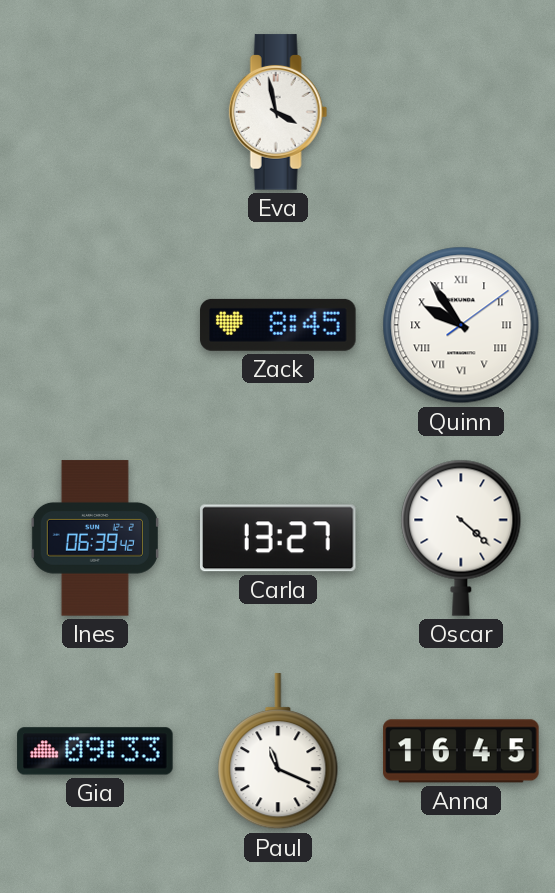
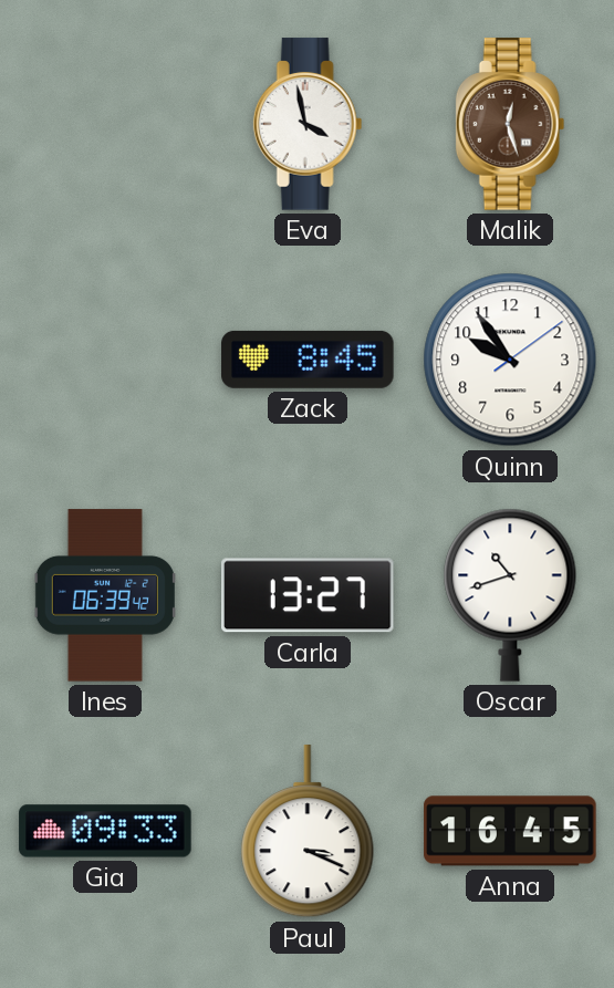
Malik: none -> 12:27 (510, 124)
Quinn numerals: Roman -> Arabic (510, 360)
Oscar: 4:22 -> 10:42 (510, 595)
Paul: 11:19 -> 3:19 (308, 832)
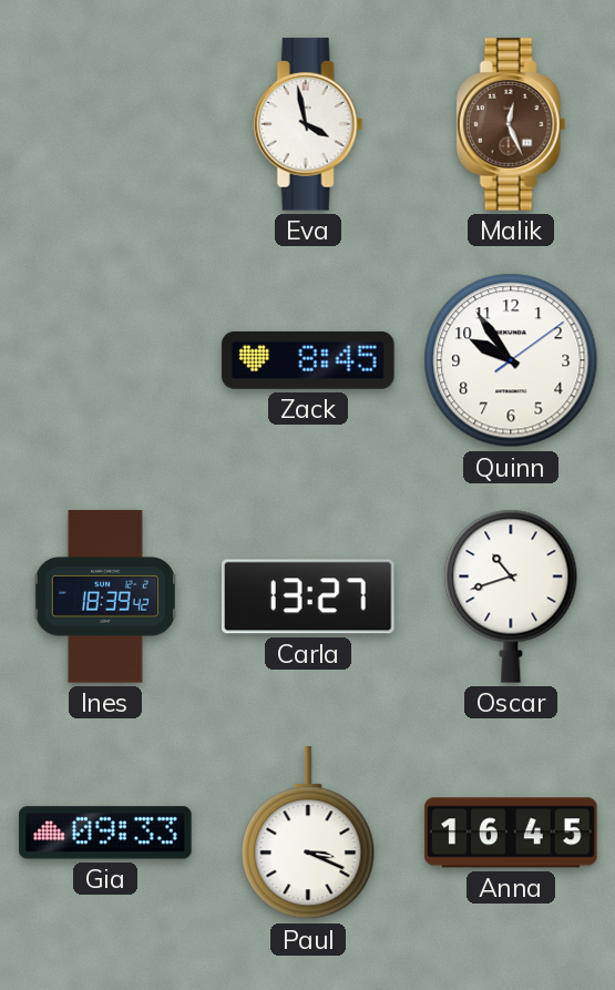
Malik: 12:27 -> 12:26 (511, 124)
Ines: 06:39 -> 18:39 (105, 596)
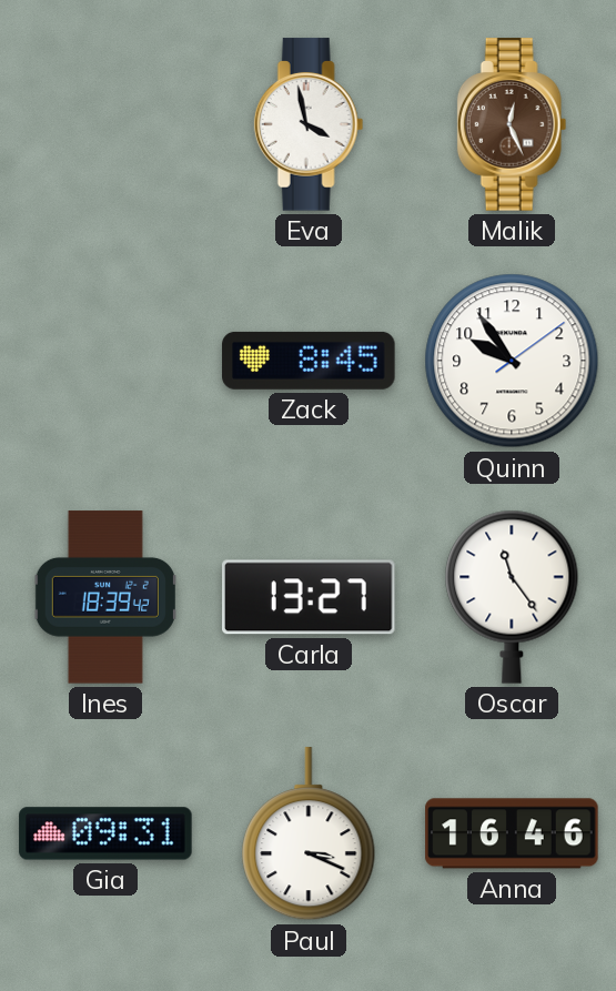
Oscar: 10:42 -> 11:24 (512, 597)
Gia: 09:33 -> 09:31 (105, 833)
Anna: 16:45 -> 16:46 (512, 833)
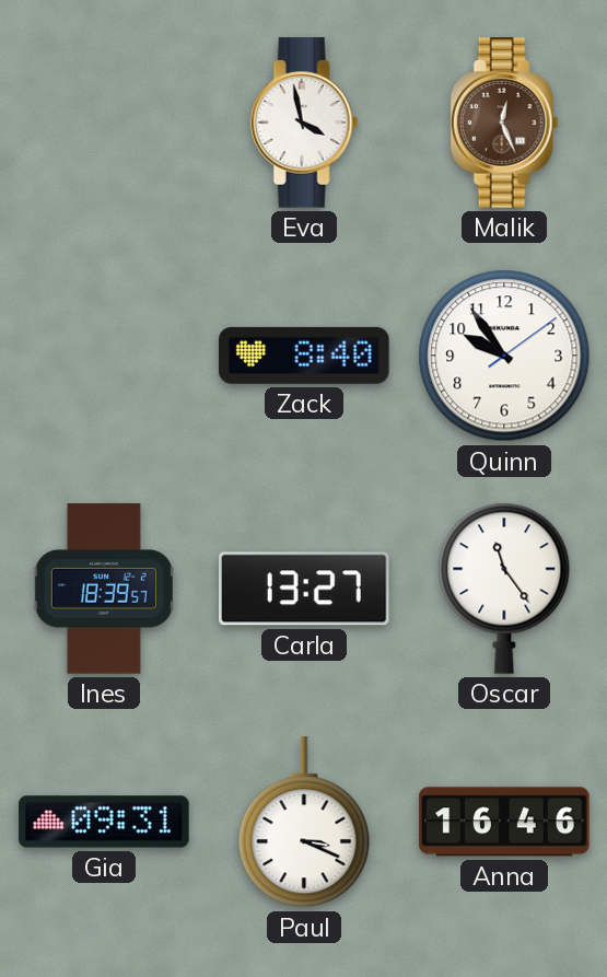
Zack: 8:45 -> 8:40 (304, 356)
Ines: 18:39:42 -> 18:39:57 (104, 589)
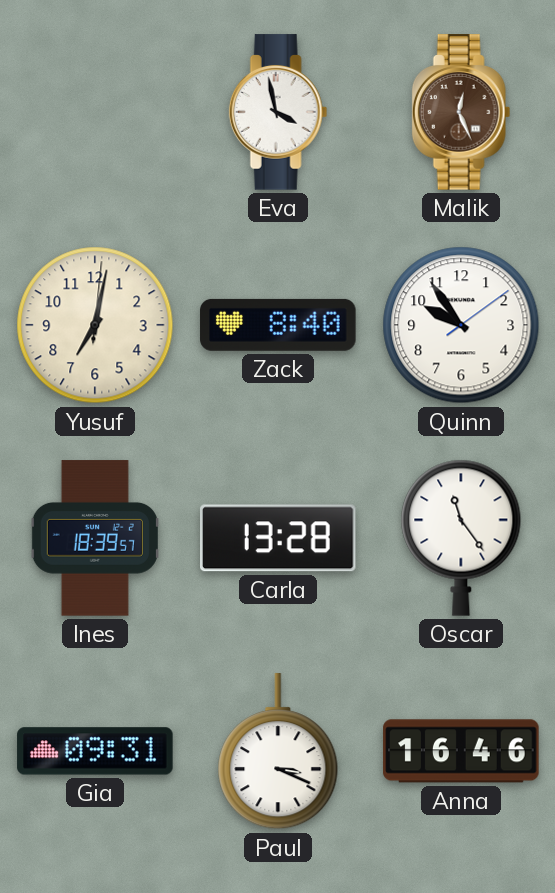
Yusuf: none -> 7:02 (95, 325)
Carla: 13:27 -> 13:28 (279, 538)
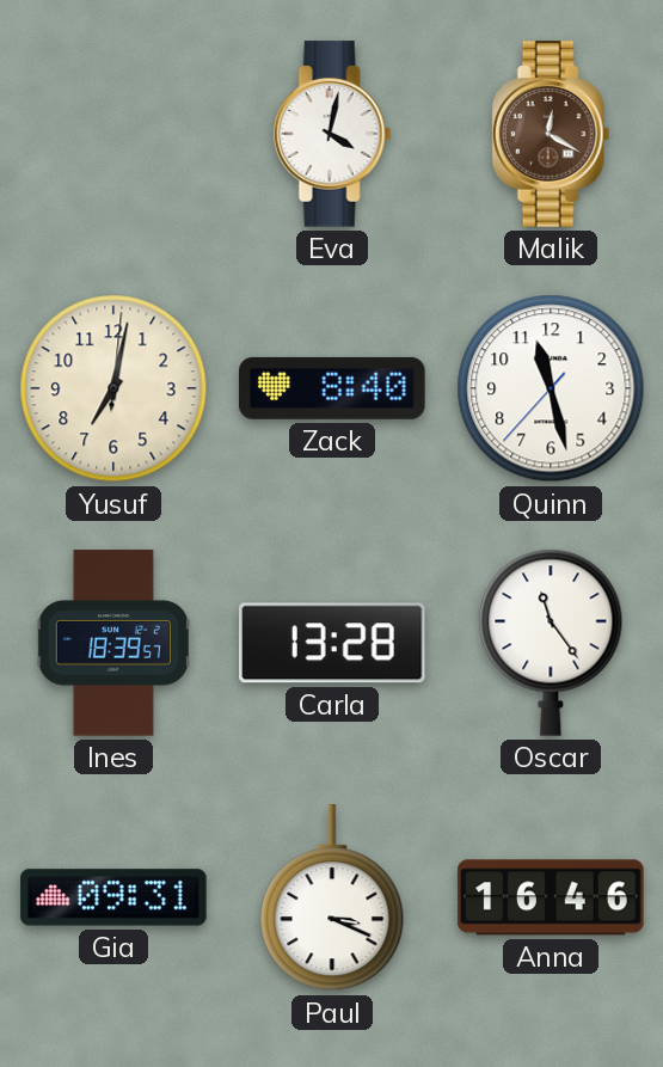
Eva: 3:58 -> 4:02 (332, 134)
Malik: 12:26 -> 12:20 (551, 134)
Quinn: 9:54 -> 11:27 (551, 388)
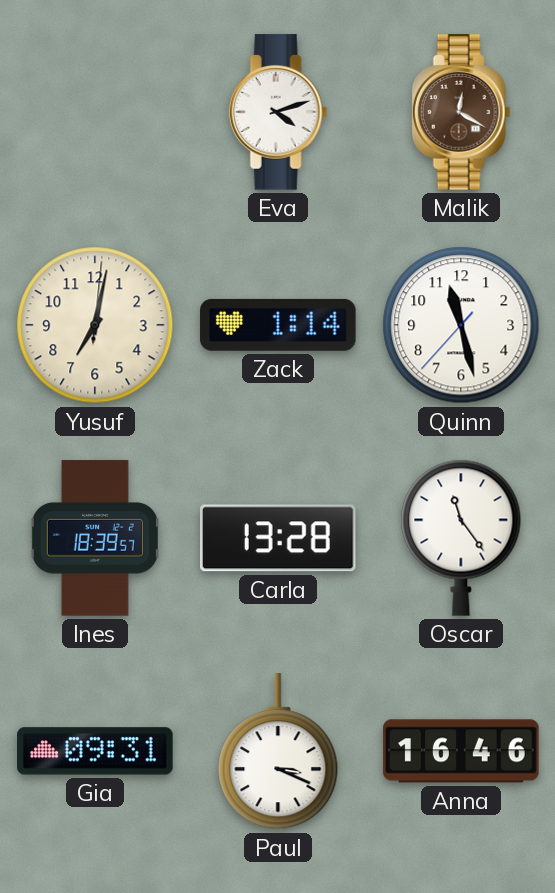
Eva: 4:02 -> 4:12 (278, 112)
Zack: 8:40 -> 1:14 (278, 325)
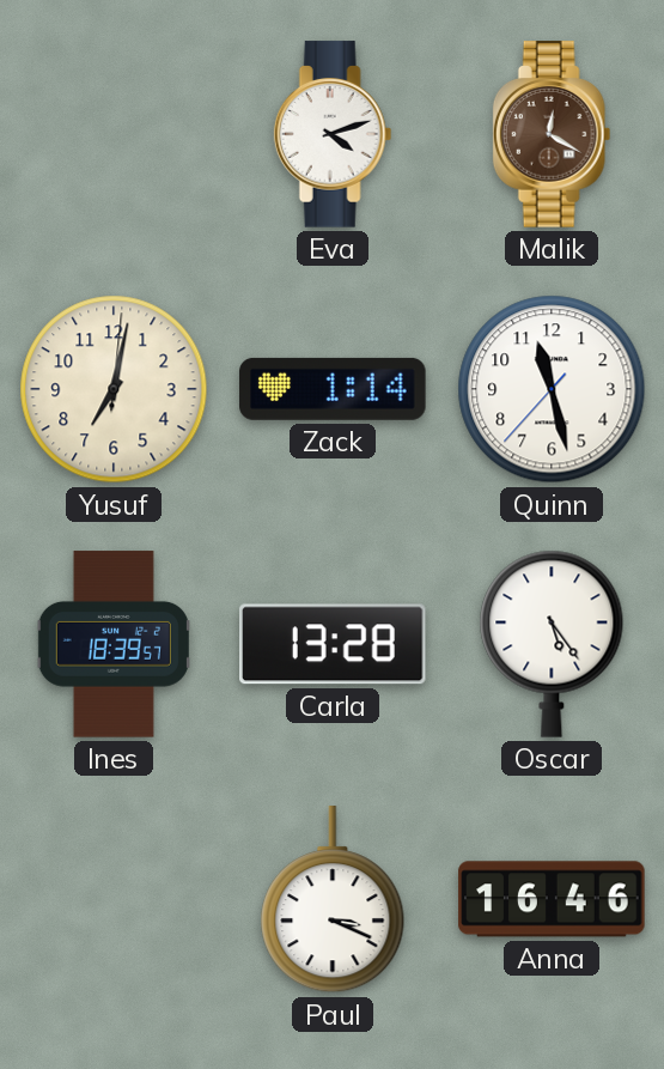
Oscar: 11:24 -> 5:24 (552, 644)
Gia: 09:31 -> none (95, 751)
